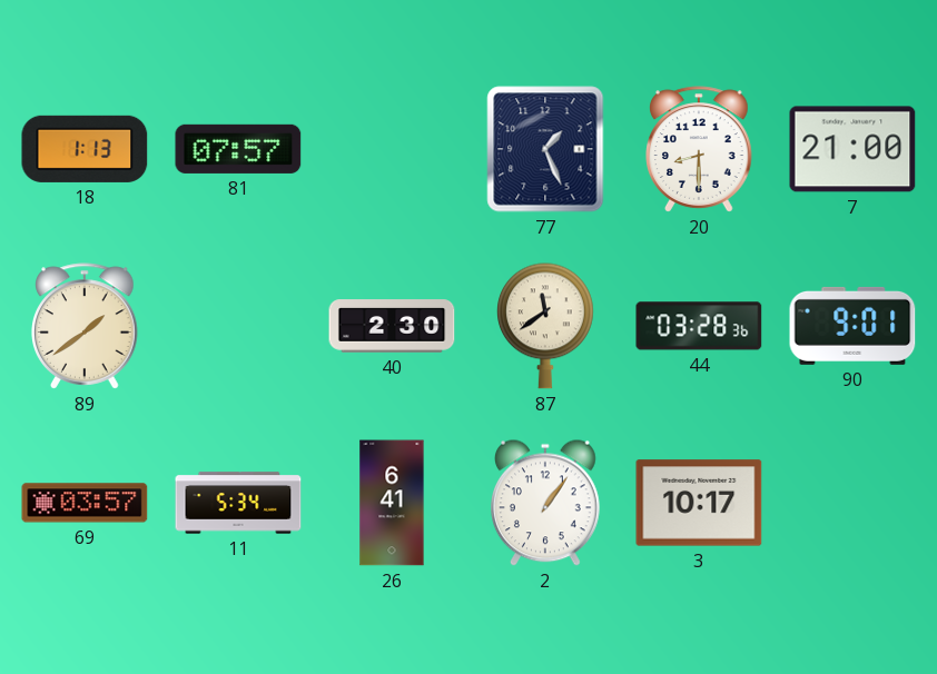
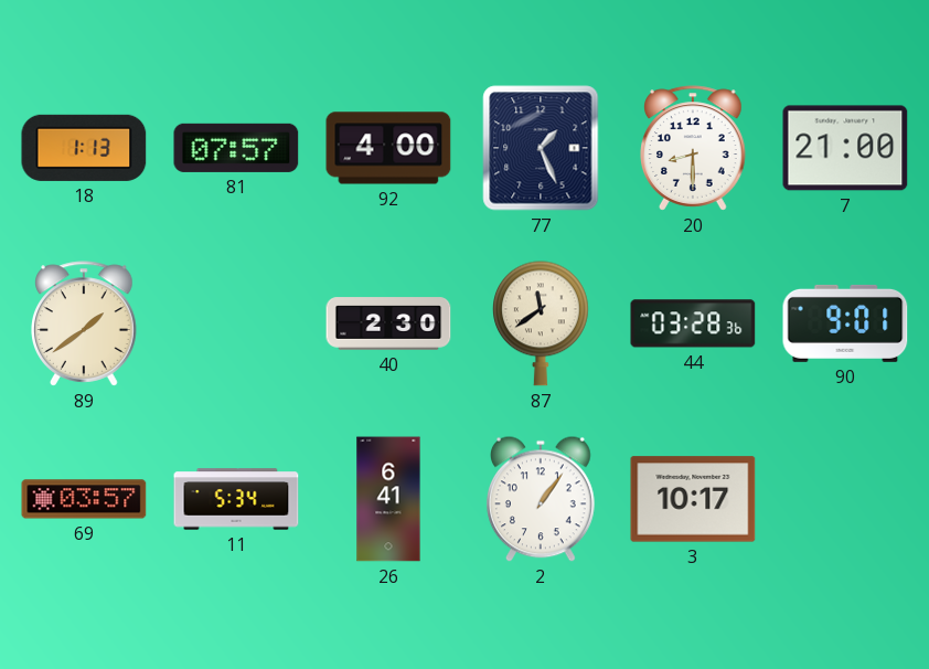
92: none -> 4:00 (388, 148)
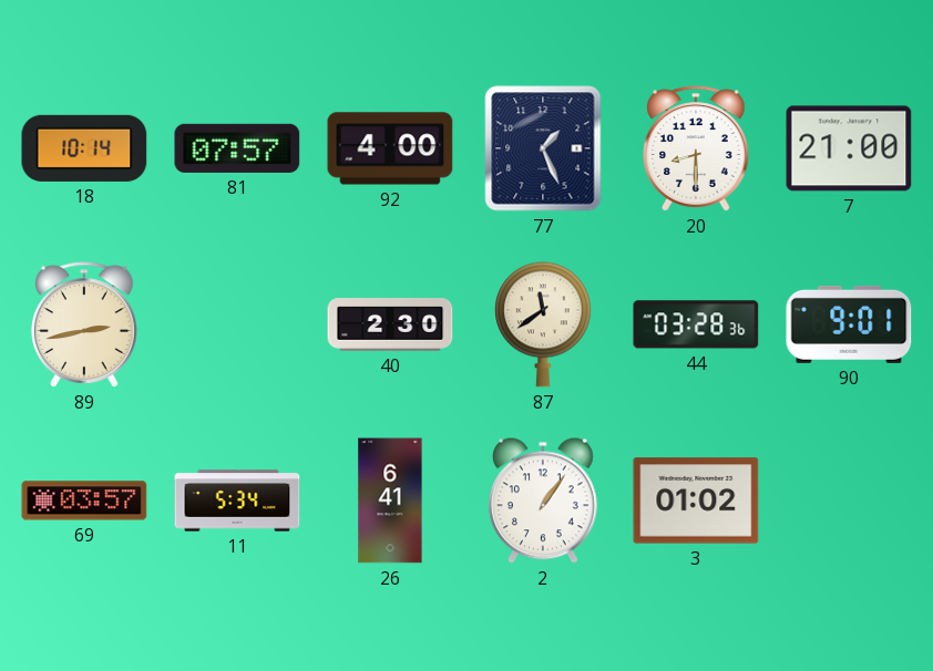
18: 1:13 -> 10:14 (84, 148)
89: 1:39 -> 2:43 (84, 324)
3: 10:17 -> 01:02 (696, 500)
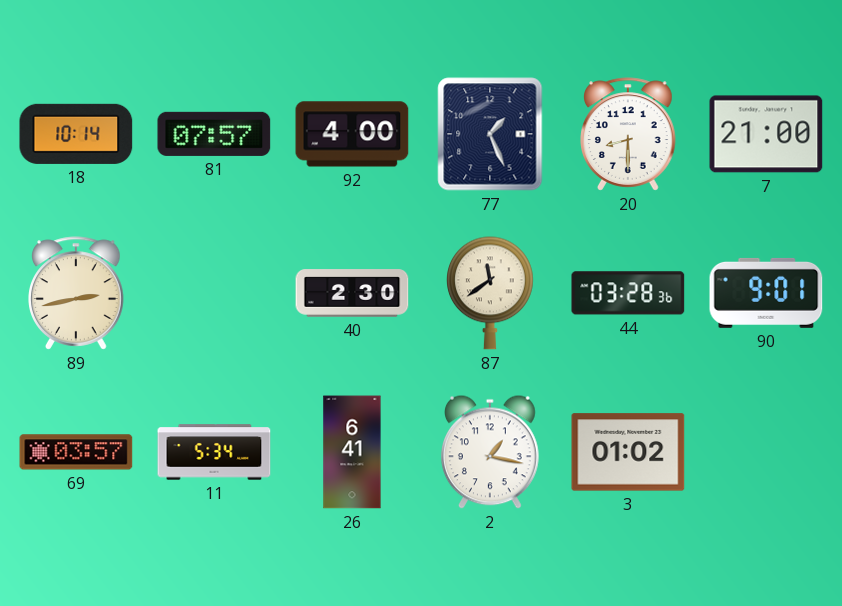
2: 1:06 -> 1:17 (491, 452)
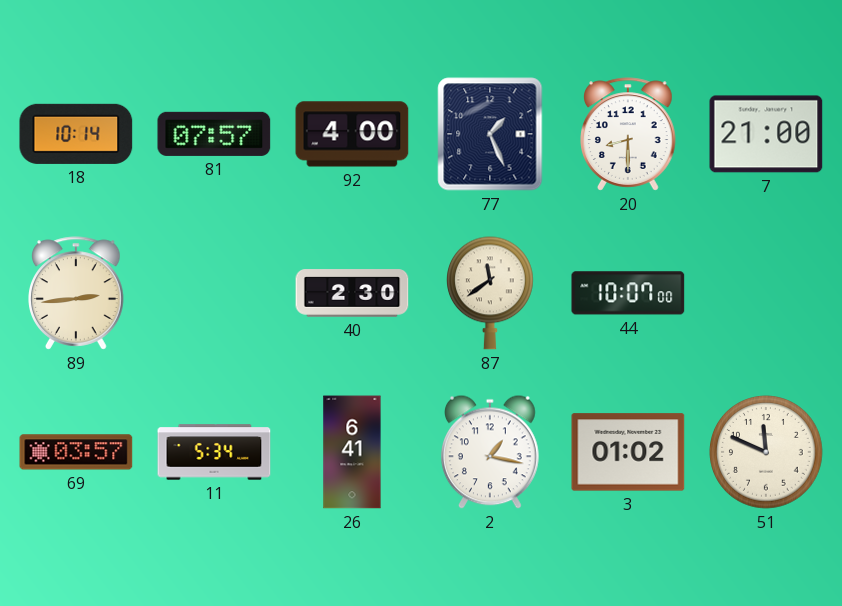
89: 2:43 -> 2:44 (76, 293)
44: 03:28 -> 10:07 (628, 293)
90: 9:01 -> none (766, 293)
51: none -> 11:49 (766, 452)
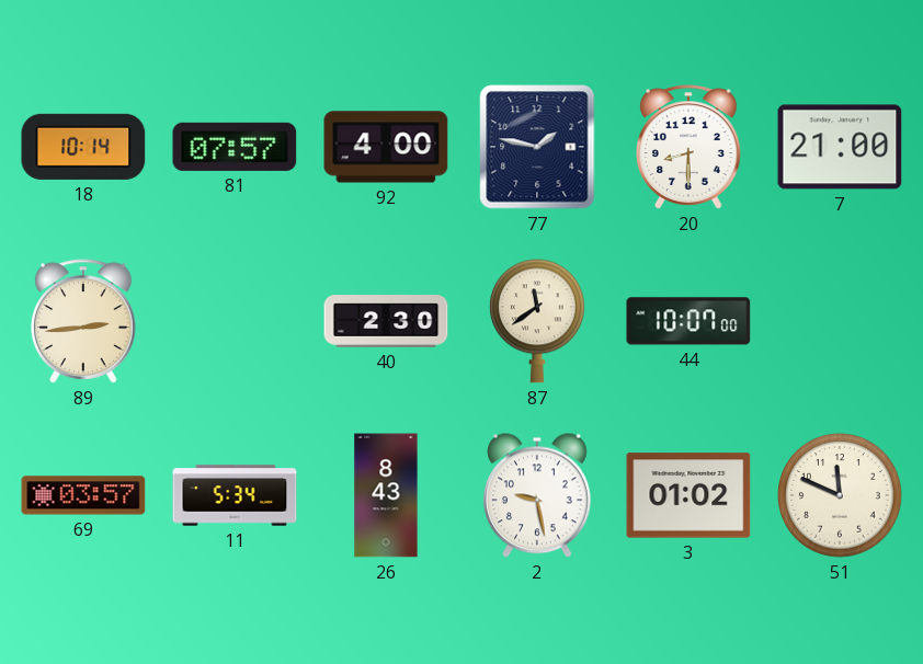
77: 1:26 -> 1:47 (537, 147)
26: 6:41 -> 8:43 (386, 495)
2: 1:17 -> 9:28 (538, 495)
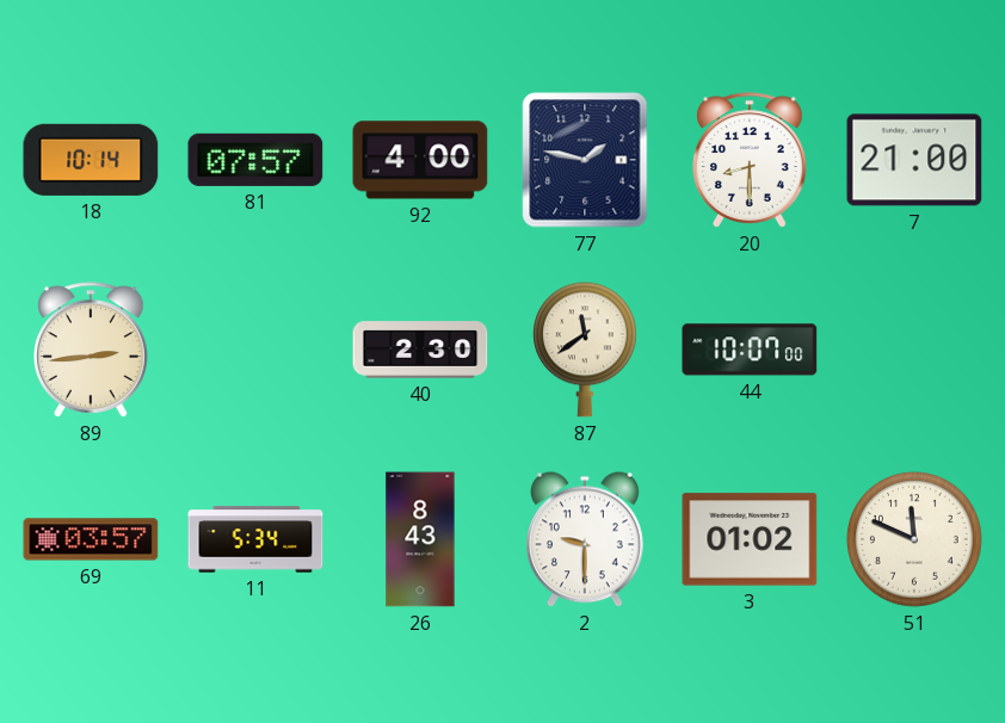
2: 9:28 -> 9:30 (586, 539)
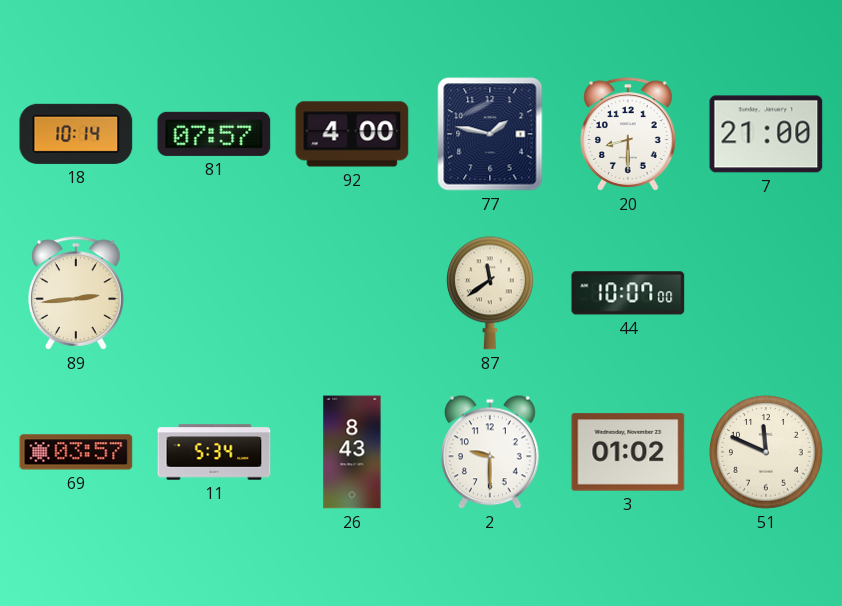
40: 2:30 -> none (420, 350)
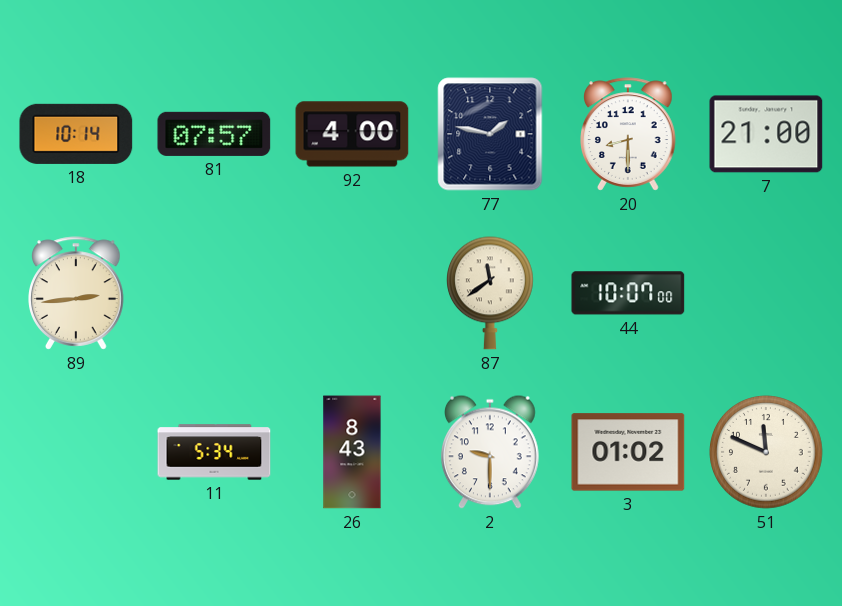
69: 03:57 -> none (76, 452)
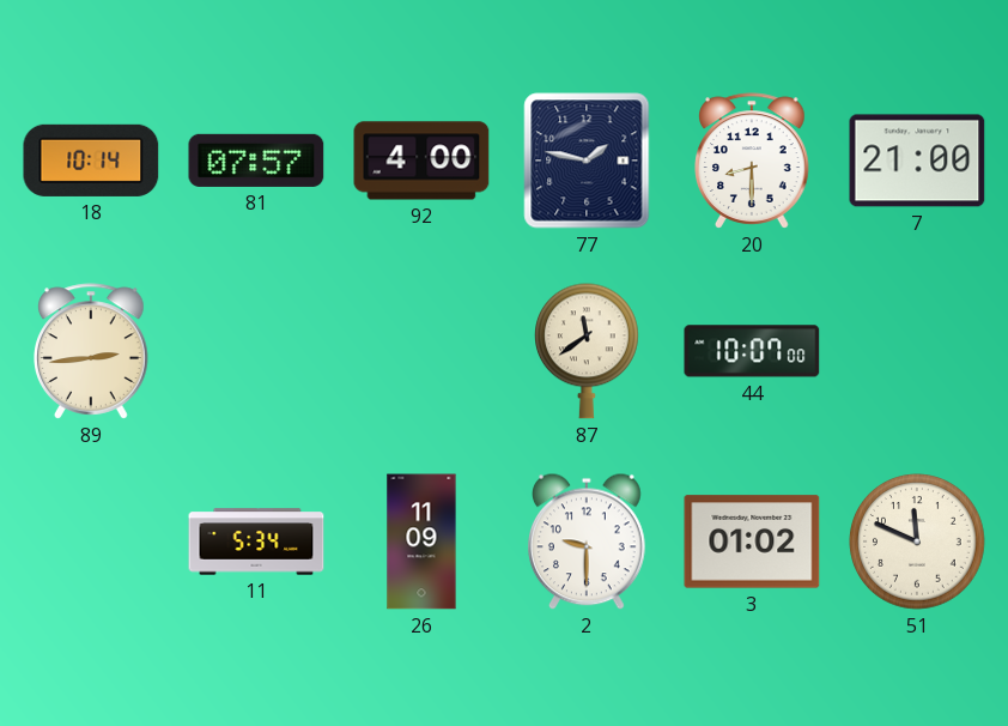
26: 8:43 -> 11:09 (421, 542)
